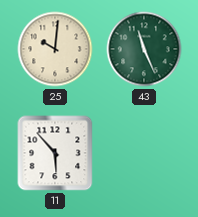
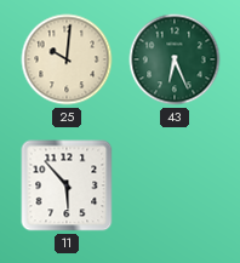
43: 11:26 -> 6:26 (175, 59)
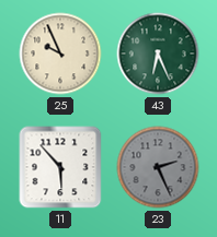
25: 10:01 -> 9:56 (60, 54)
23: none -> 2:26 (158, 167)
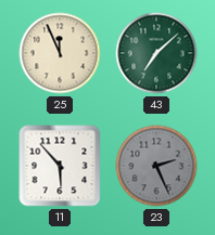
25: 9:56 -> 11:56 (60, 53)
43: 6:26 -> 7:08 (156, 53)
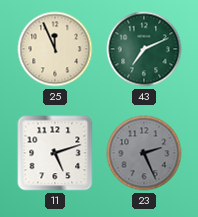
43: 7:08 -> 7:11 (144, 49)
11: 5:53 -> 5:12 (55, 153)
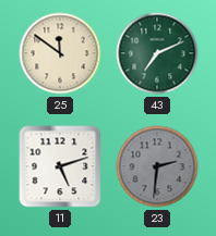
25: 11:56 -> 11:51 (60, 53)
23: 2:26 -> 2:31 (157, 166)
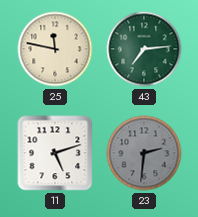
25: 11:51 -> 11:47 (55, 49)
43: 7:11 -> 7:14 (144, 49)
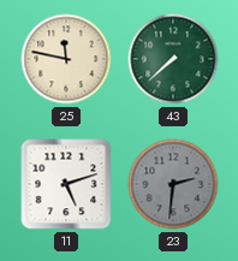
43: 7:14 -> 7:38 (173, 59)
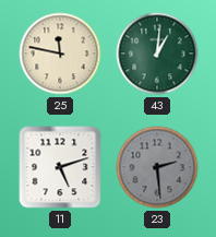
43: 7:38 -> 1:01 (157, 54)
23: 2:31 -> 2:29 (157, 167)
